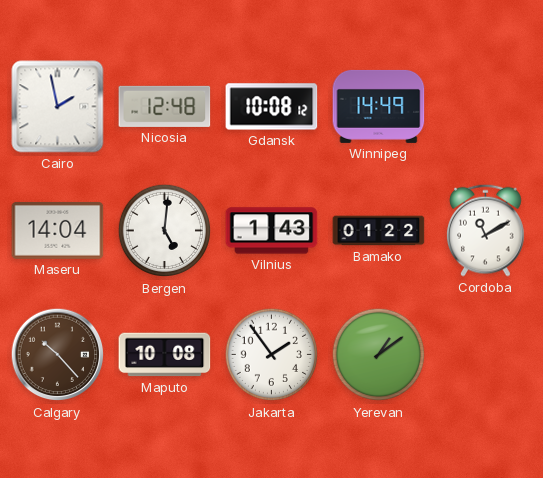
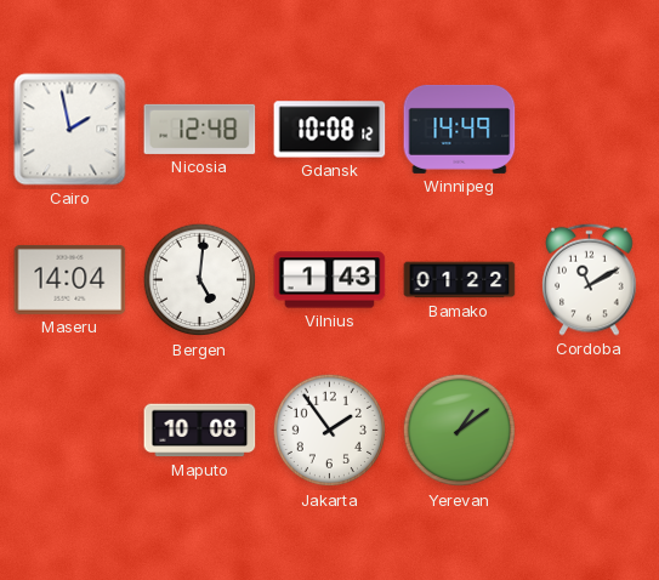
Calgary: 10:23 -> none (58, 355)
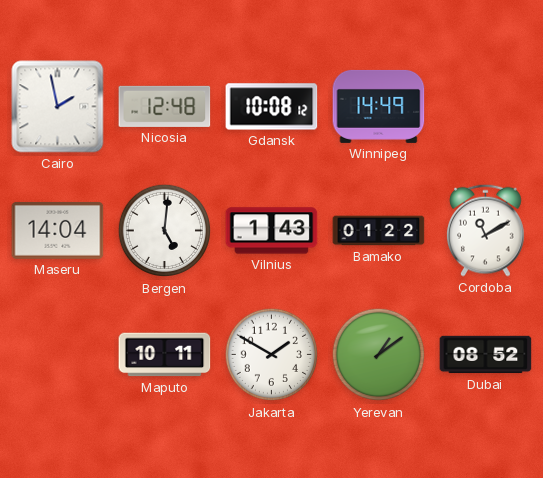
Maputo: 10:08 -> 10:11 (165, 355)
Jakarta: 1:54 -> 1:50 (272, 355)
Dubai: none -> 08:52 (486, 355)
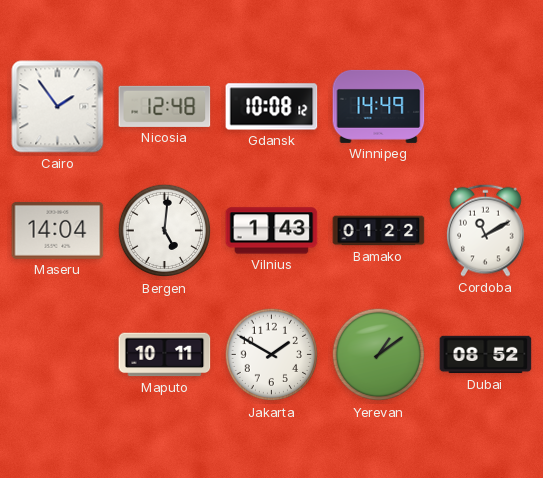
Cairo: 1:58 -> 1:54 (58, 107)
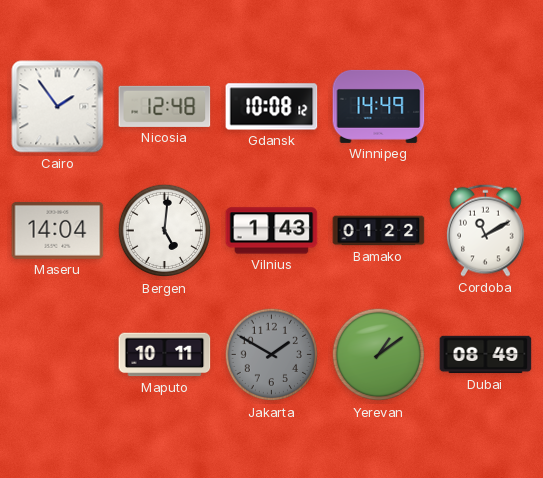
Jakarta dial: white -> grey (272, 355)
Dubai: 08:52 -> 08:49 (486, 355)
